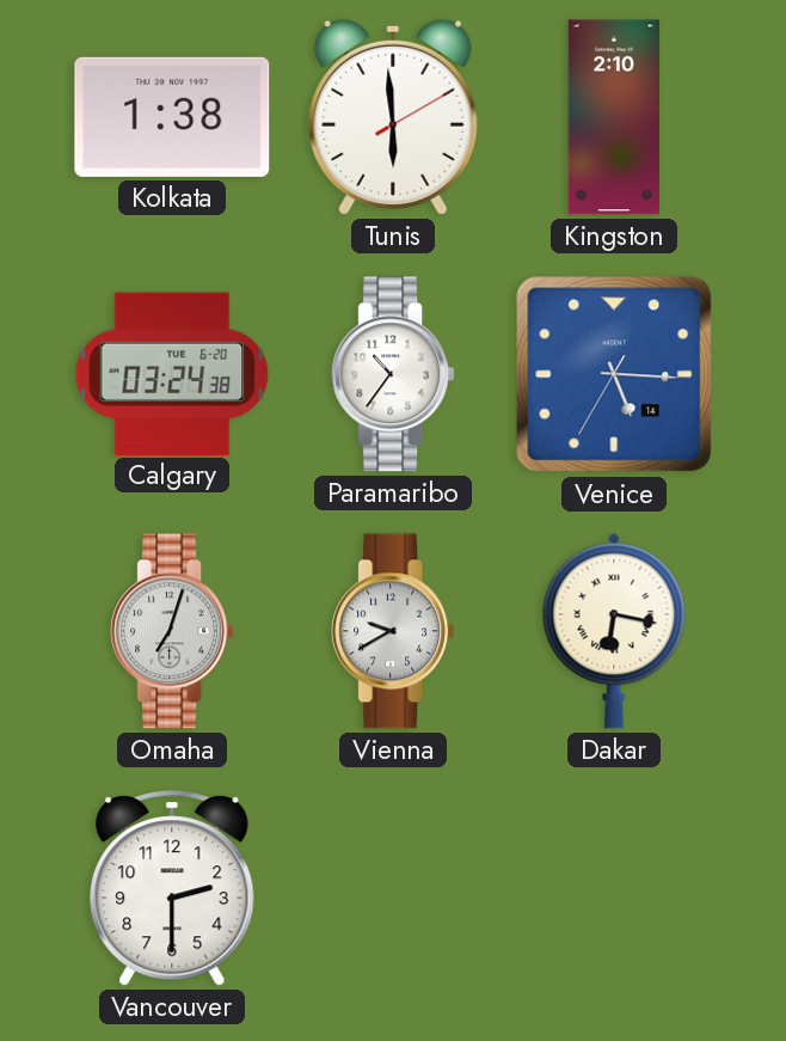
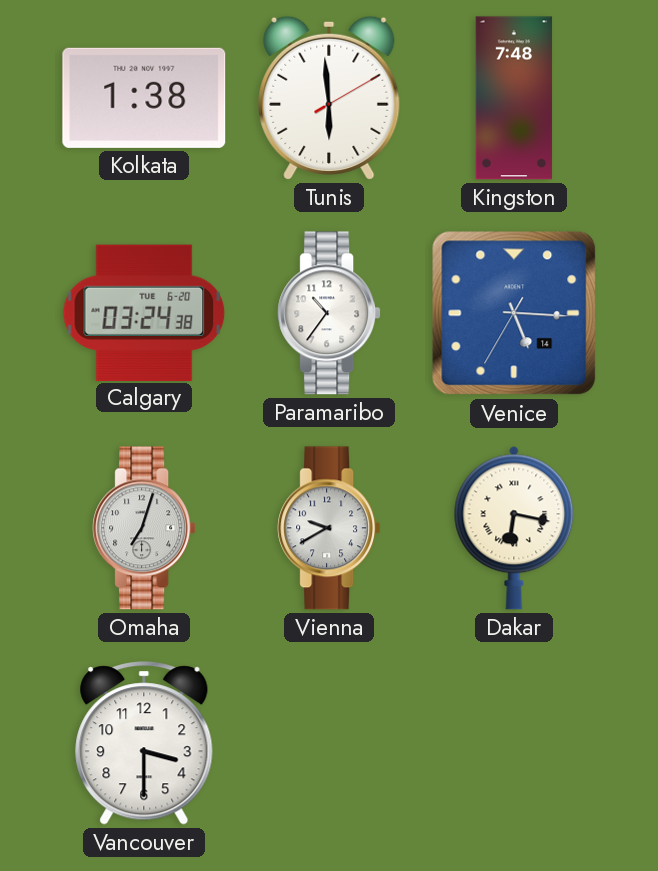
Kingston: 2:10 -> 7:48 (514, 98)
Vancouver: 2:30 -> 3:30 (144, 743)
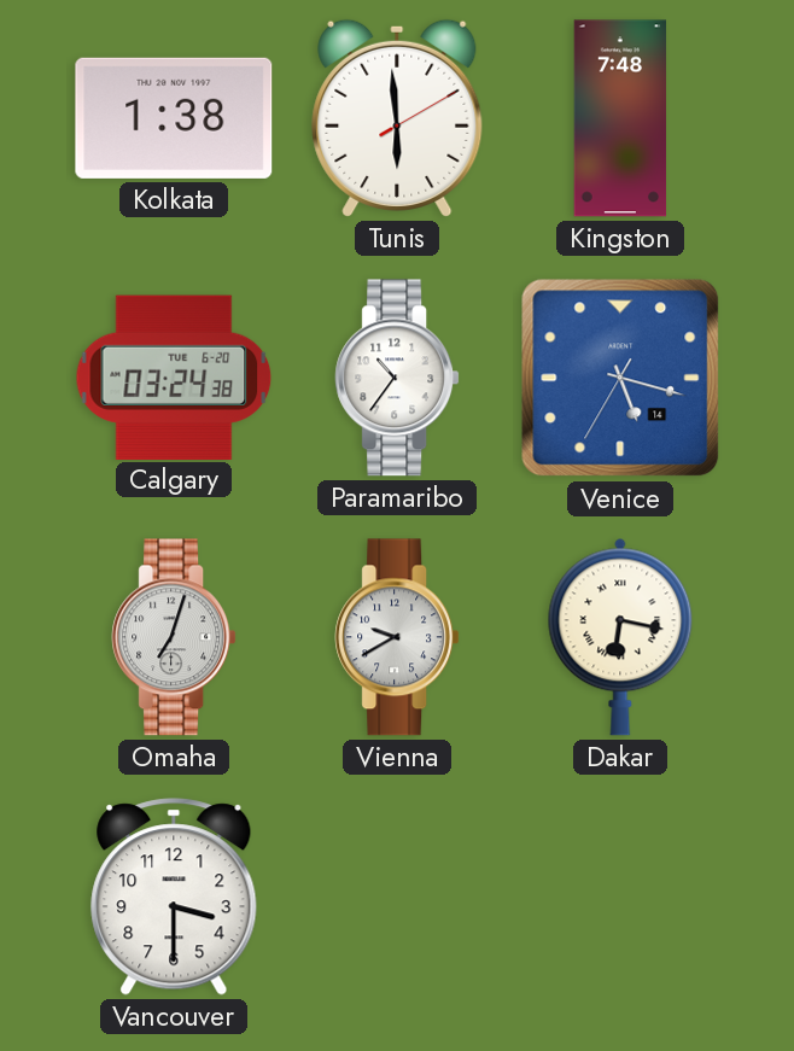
Venice: 5:15 -> 5:17 (620, 378)
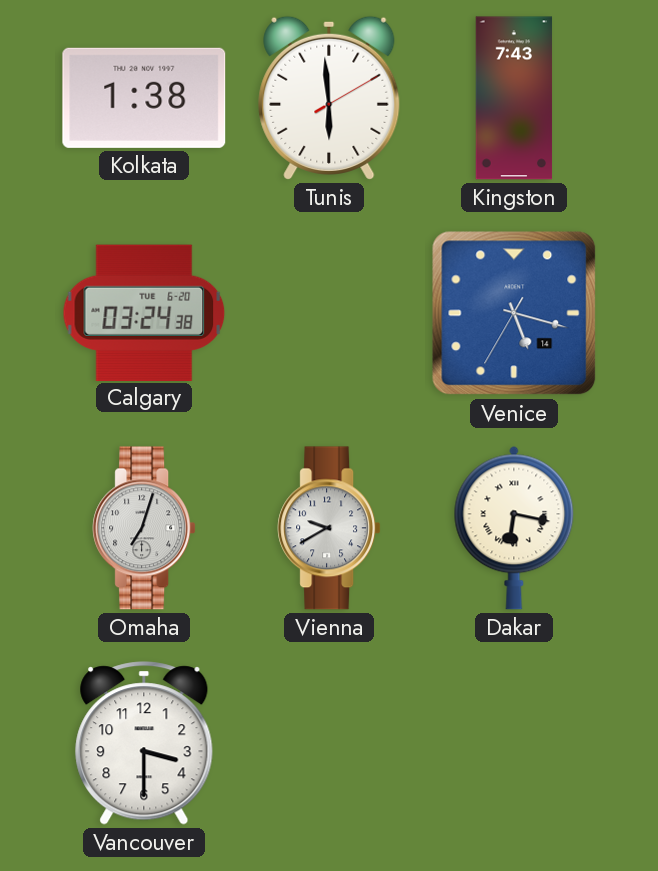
Kingston: 7:48 -> 7:43 (514, 98)
Paramaribo: 10:36 -> none (397, 378)
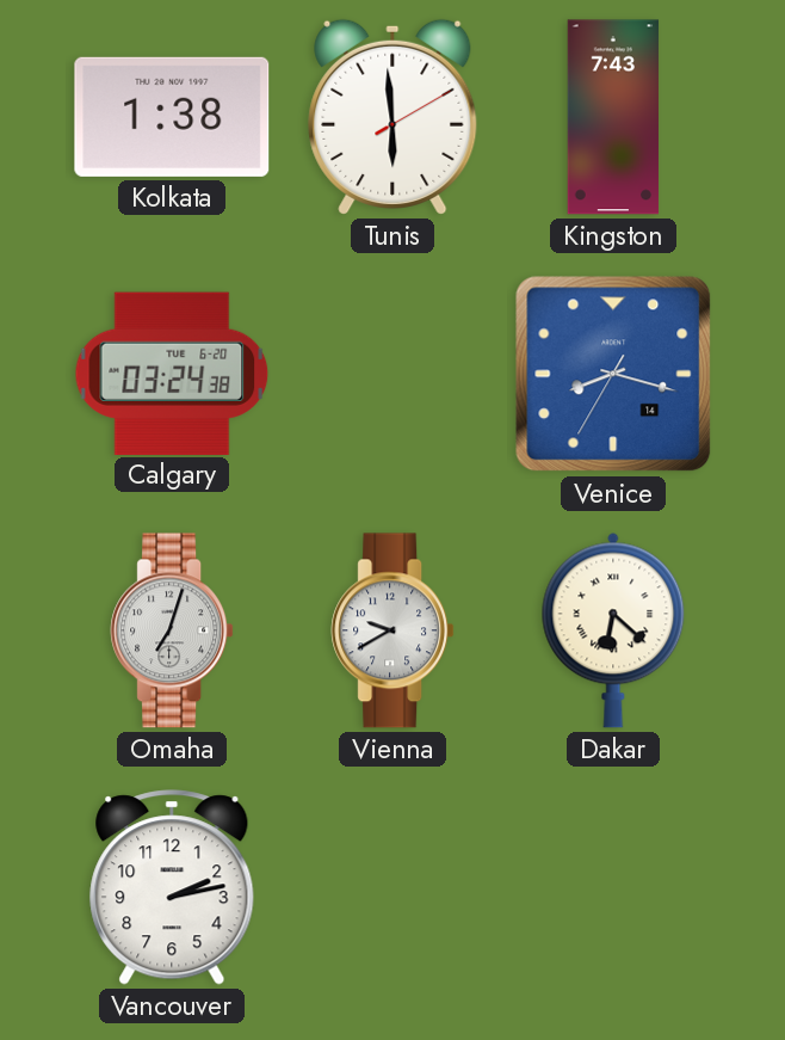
Venice: 5:17 -> 8:17 (613, 374)
Dakar: 6:17 -> 6:22 (613, 630)
Vancouver: 3:30 -> 2:13 (172, 887)
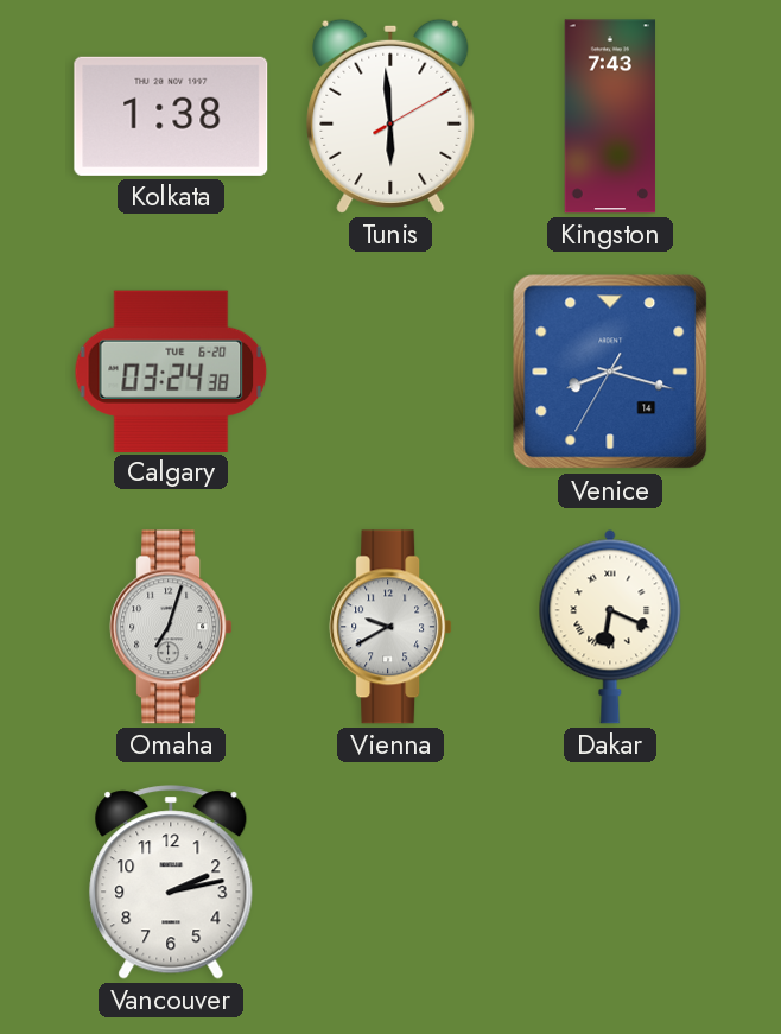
Dakar: 6:22 -> 6:19 (610, 627)
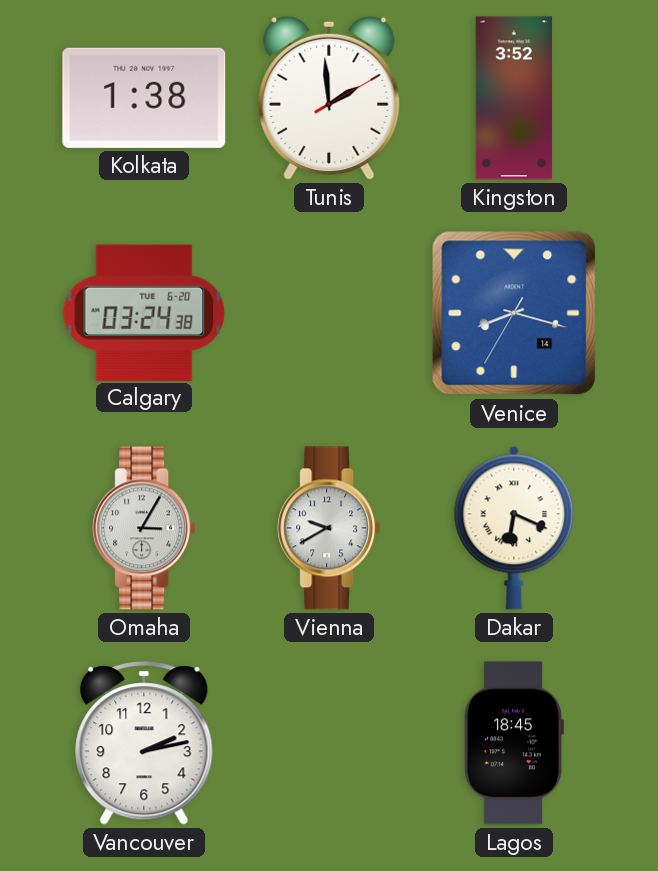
Tunis: 5:59 -> 1:59 (329, 98)
Kingston: 7:43 -> 3:52 (514, 98)
Omaha: 7:03 -> 3:05 (144, 528)
Lagos: none -> 18:45 (514, 743)
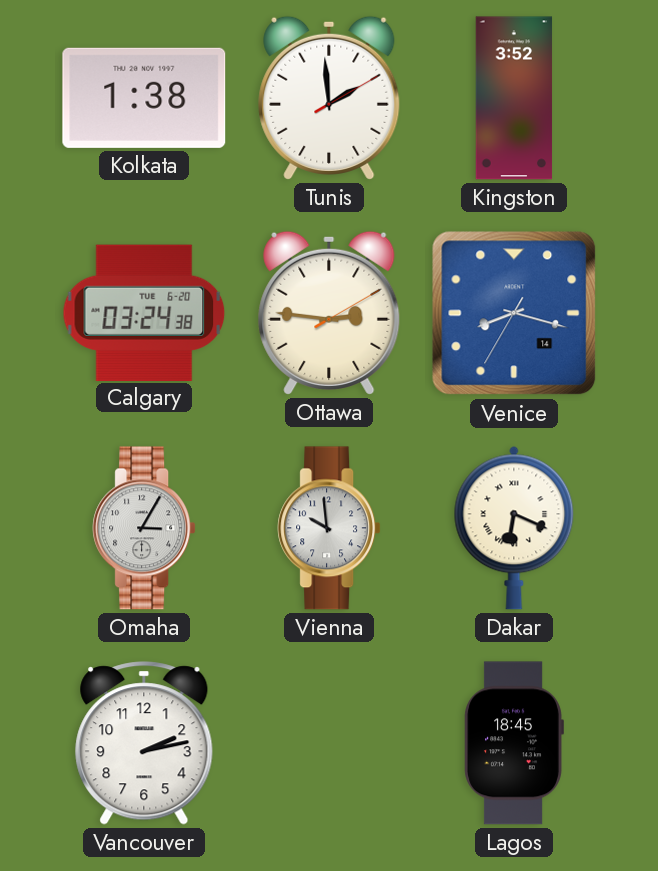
Ottawa: none -> 2:46 (329, 313)
Vienna: 9:40 -> 9:59 (329, 528)
